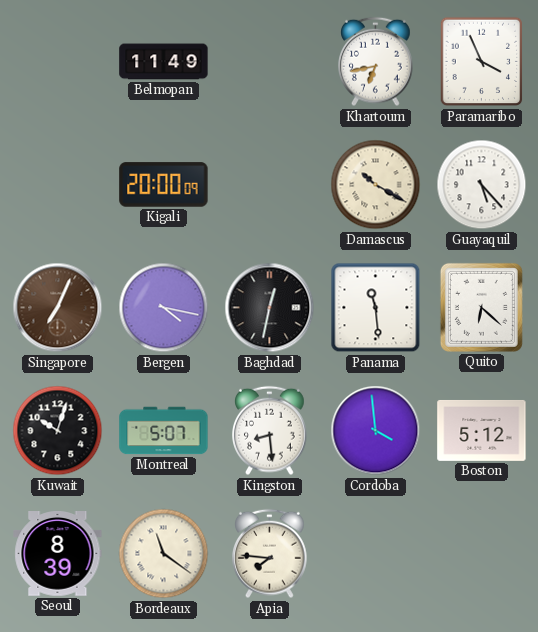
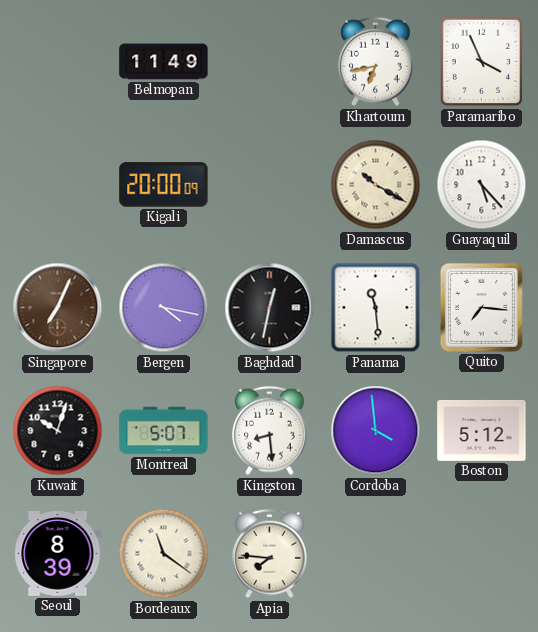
Quito: 6:22 -> 7:16 (481, 307)
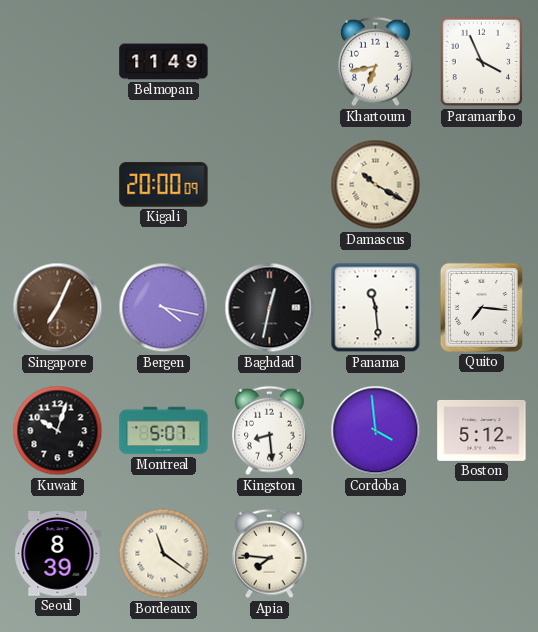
Guayaquil: 5:23 -> none (482, 185)
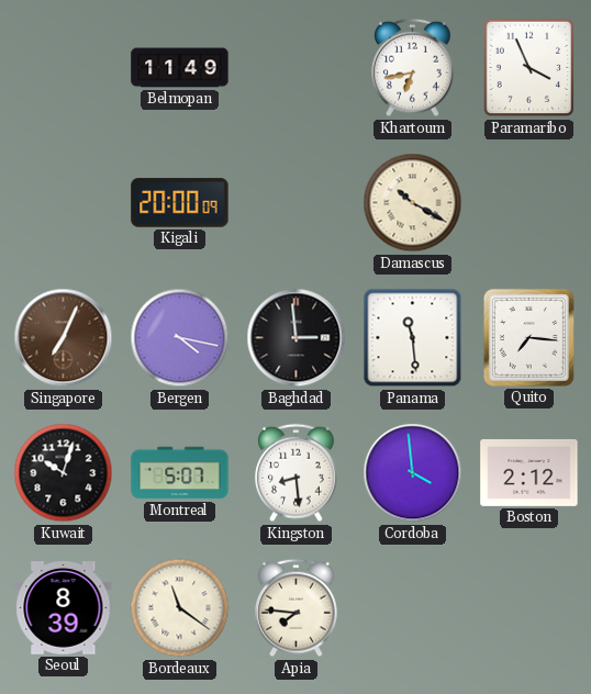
Baghdad: 12:32 -> 2:59 (297, 338)
Boston: 5:12 -> 2:12 (529, 472)
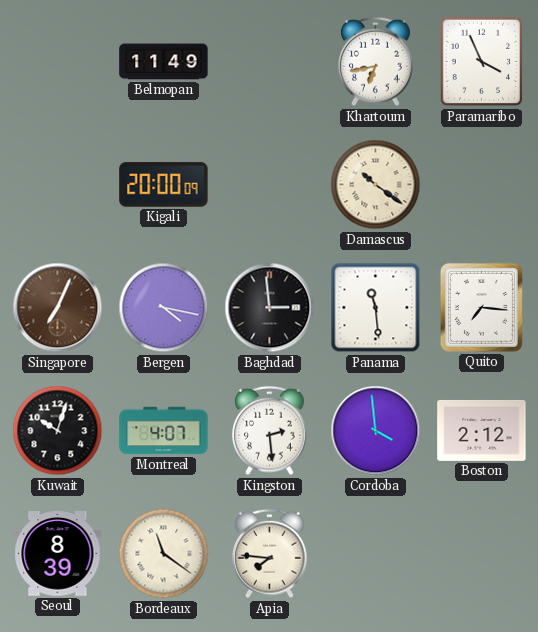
Damascus: 10:20 -> 10:21 (376, 185)
Montreal: 5:07 -> 4:07 (164, 431)
Kingston: 8:29 -> 2:29 (270, 431)
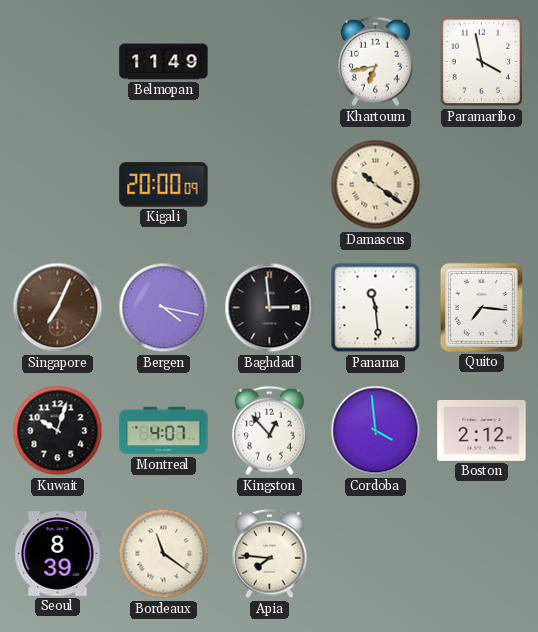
Paramaribo: 3:56 -> 3:58 (482, 62)
Kingston: 2:29 -> 12:53 (270, 431)
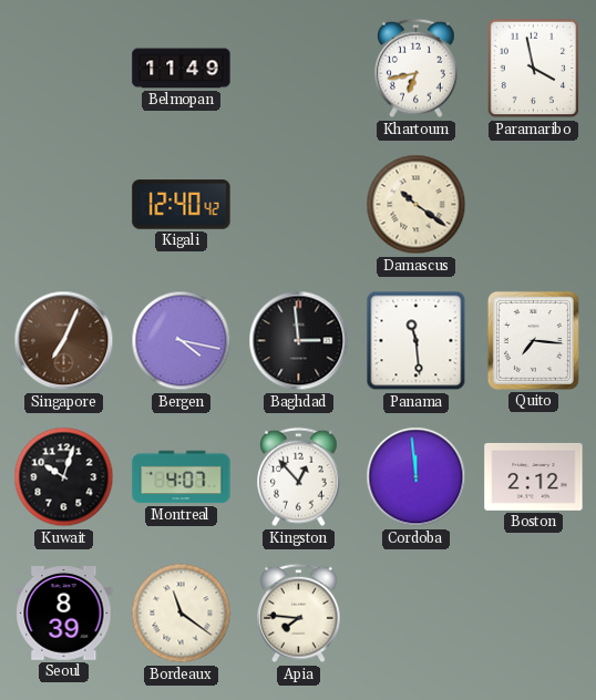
Kigali: 20:00 -> 12:40 (182, 205)
Cordoba: 3:59 -> 11:59 (417, 477)
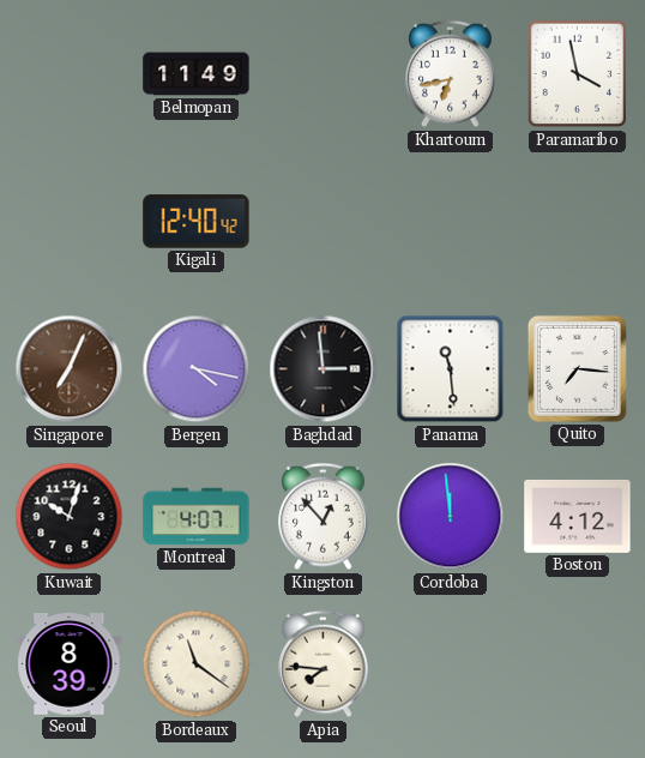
Damascus: 10:21 -> none (417, 205)
Boston: 2:12 -> 4:12 (578, 516)
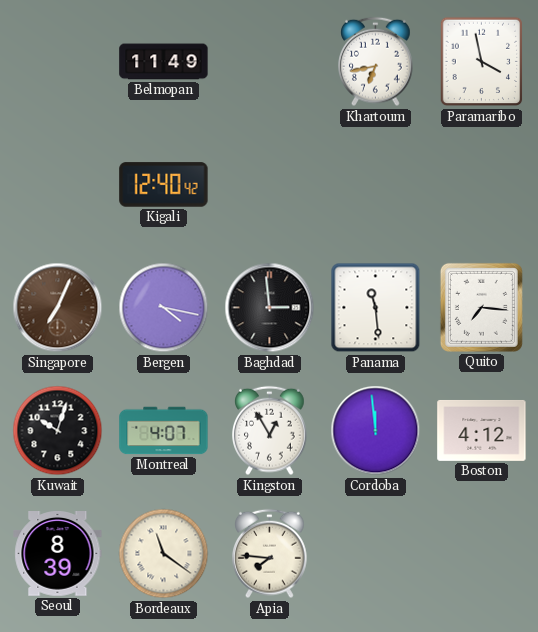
Kingston: 12:53 -> 12:55 (270, 431)
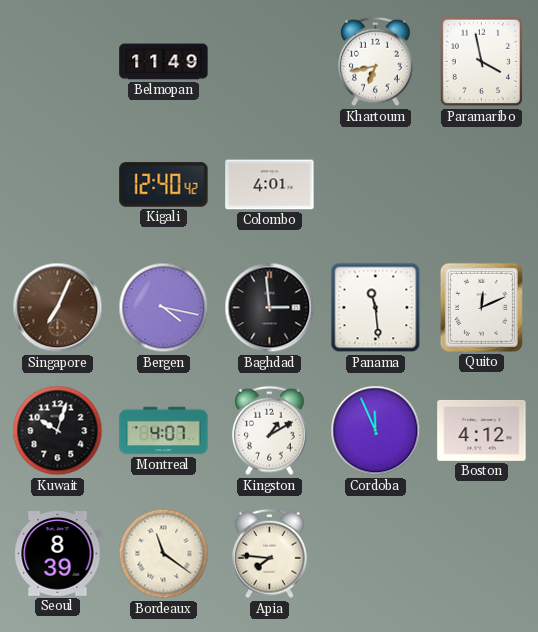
Colombo: none -> 4:01 (270, 185)
Quito: 7:16 -> 12:11 (481, 307)
Kingston: 12:55 -> 1:10 (270, 431)
Cordoba: 11:59 -> 11:56 (376, 431)
